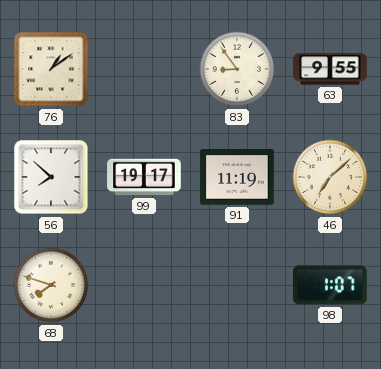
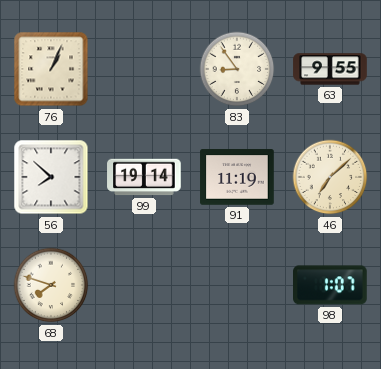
76: 1:09 -> 1:04 (51, 69)
99: 19:17 -> 19:14 (144, 177)
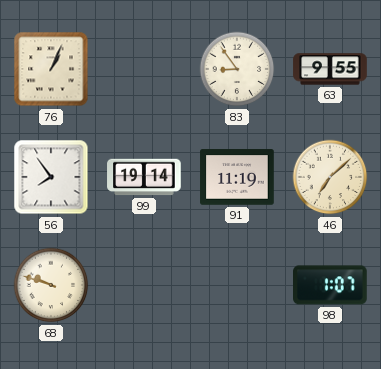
56: 7:52 -> 7:54 (51, 177)
68: 7:48 -> 9:48 (51, 285)
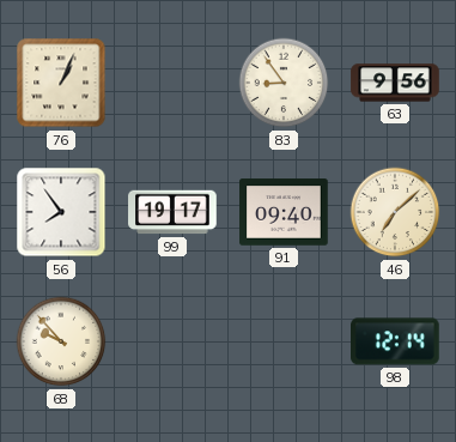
63: 9:55 -> 9:56 (395, 83)
99: 19:14 -> 19:17 (172, 212)
91: 11:19 -> 09:40 (284, 212)
68: 9:48 -> 9:53 (61, 341)
98: 1:07 -> 12:14 (396, 341)
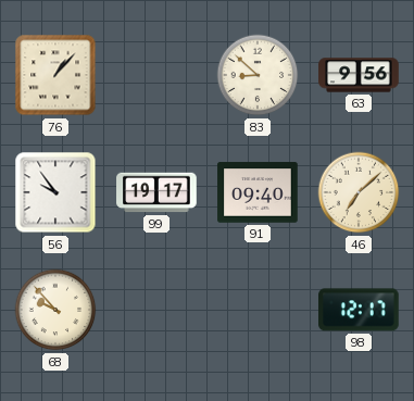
76: 1:04 -> 1:07 (55, 75)
83: 8:54 -> 8:52 (258, 75)
56: 7:54 -> 9:54 (55, 192)
98: 12:14 -> 12:17 (360, 310)
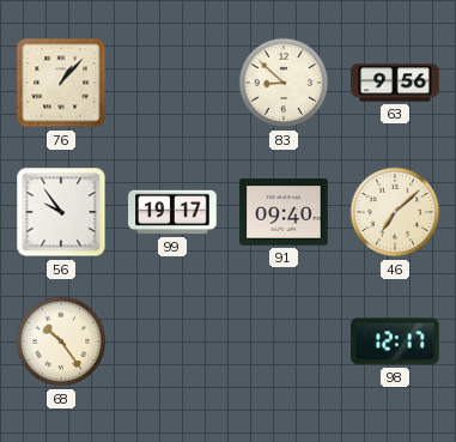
68: 9:53 -> 10:24 (61, 341)
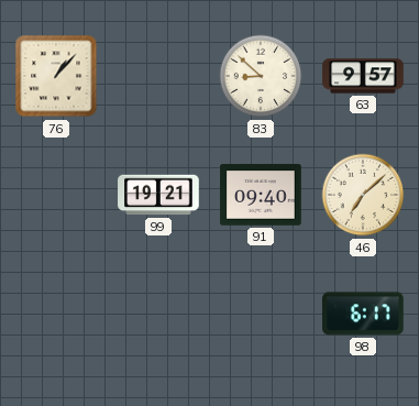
63: 9:56 -> 9:57 (363, 76)
56: 9:54 -> none (61, 212)
99: 19:17 -> 19:21 (158, 195)
68: 10:24 -> none (61, 341)
98: 12:17 -> 6:17 (364, 314)
